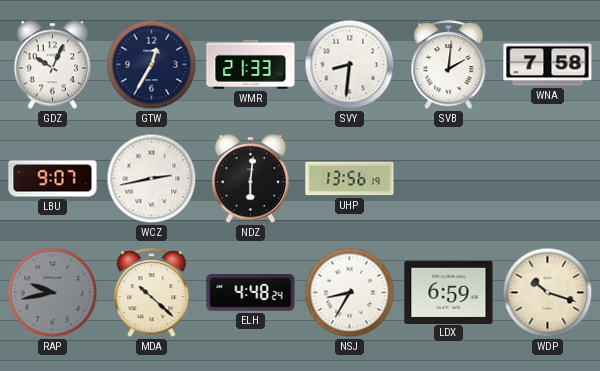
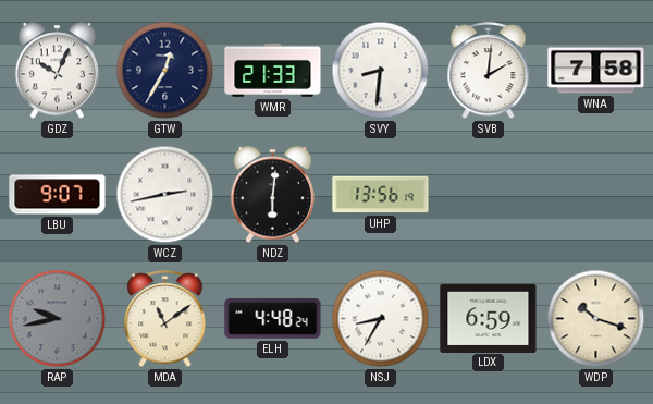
MDA: 10:22 -> 11:09 (165, 319)
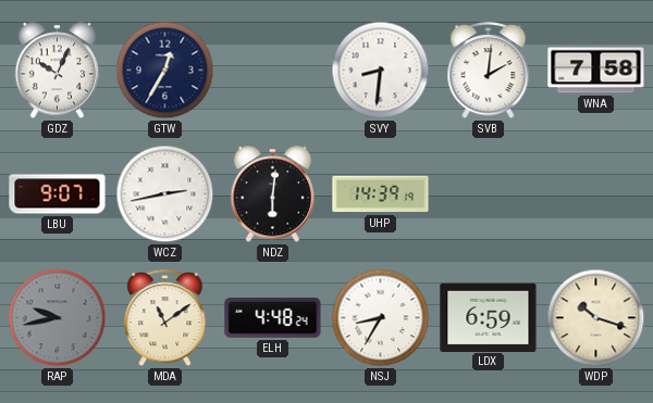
WMR: 21:33 -> none (273, 71)
UHP: 13:56 -> 14:39 (381, 194)
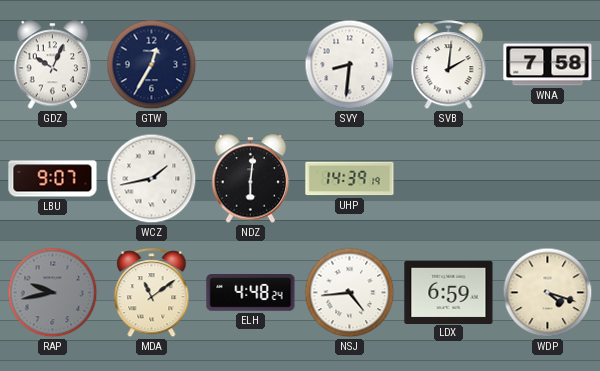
WCZ: 2:43 -> 1:43 (152, 179)
NSJ: 8:35 -> 4:44 (350, 293)
WDP: 10:18 -> 4:18 (548, 293)
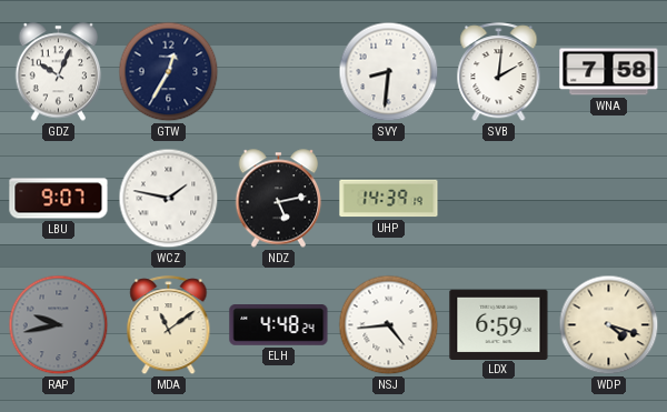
WCZ: 1:43 -> 1:47 (169, 199)
NDZ: 6:01 -> 5:13 (279, 199)
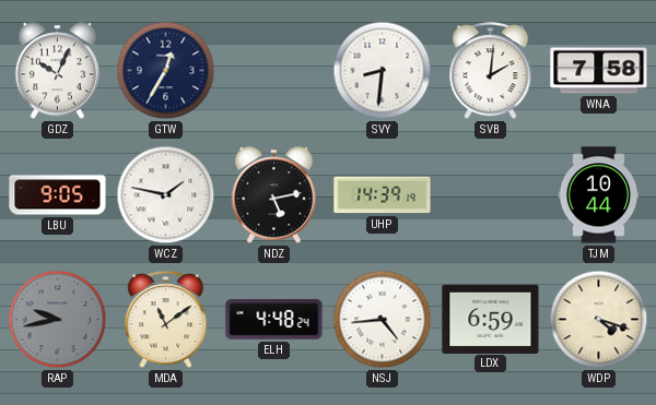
LBU: 9:07 -> 9:05 (58, 195)
TJM: none -> 10:44 (599, 195)
